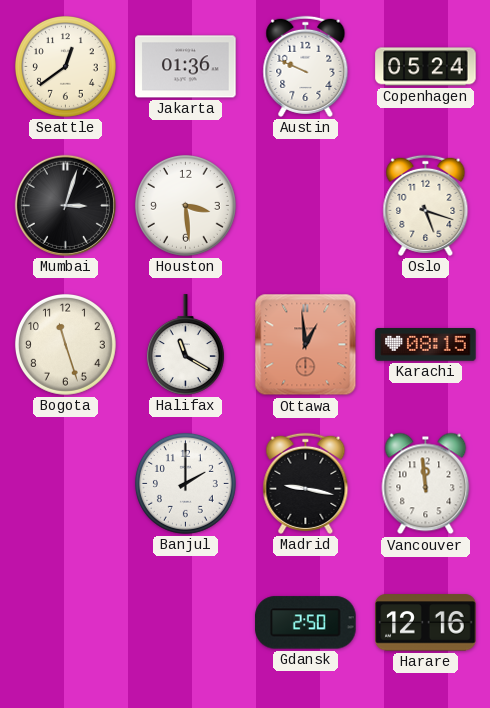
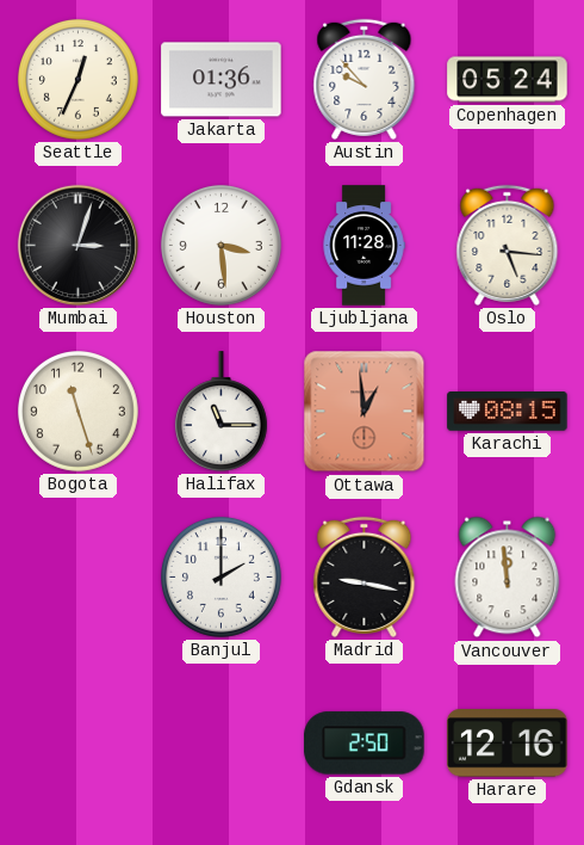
Seattle: 12:39 -> 12:34 (77, 79)
Austin: 9:49 -> 9:53 (365, 79)
Ljubljana: none -> 11:28 (364, 246)
Oslo: 5:18 -> 5:16 (508, 245)
Halifax: 11:20 -> 11:15 (220, 412)
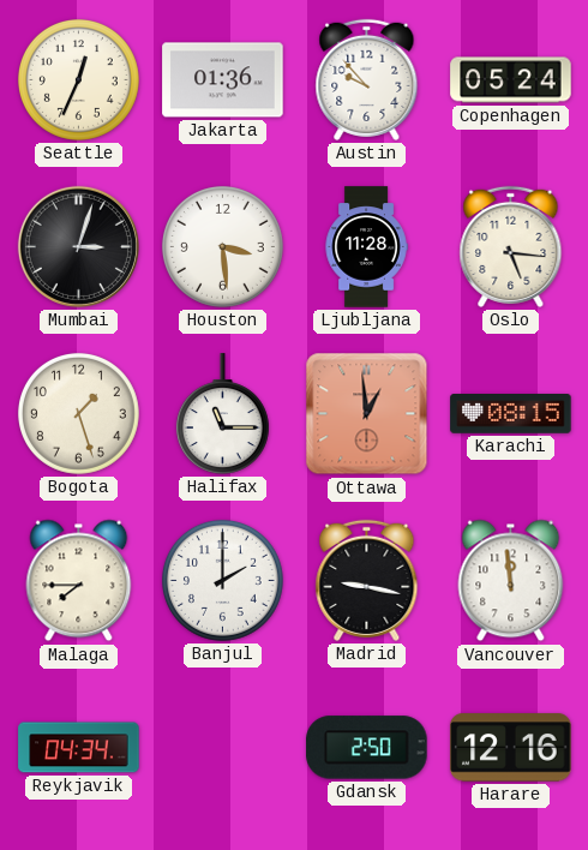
Bogota: 11:27 -> 1:27 (78, 413)
Malaga: none -> 7:45 (79, 581)
Reykjavik: none -> 04:34 (79, 748)
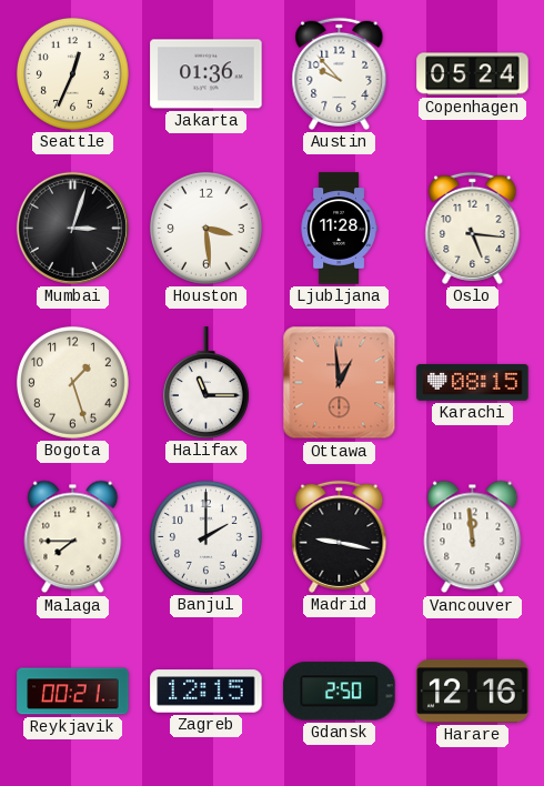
Reykjavik: 04:34 -> 00:21 (73, 692)
Zagreb: none -> 12:15 (206, 692)
